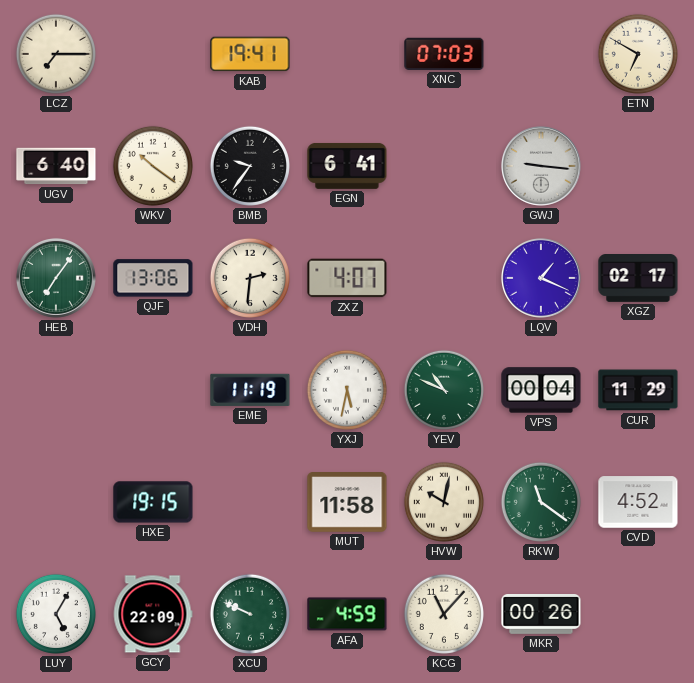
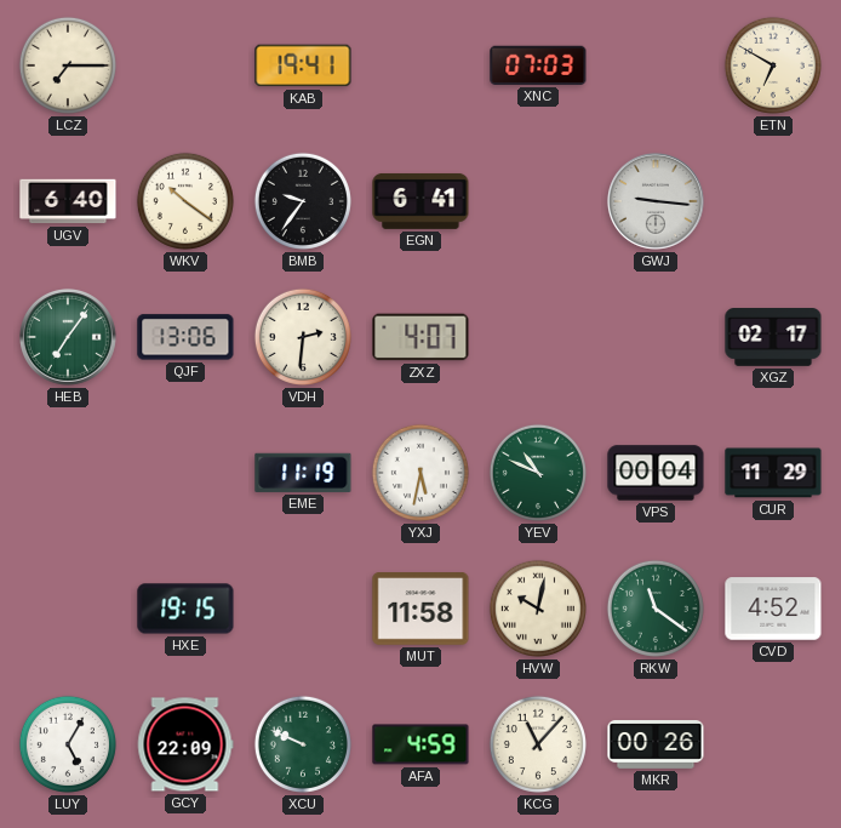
LQV: 1:19 -> none (541, 278)
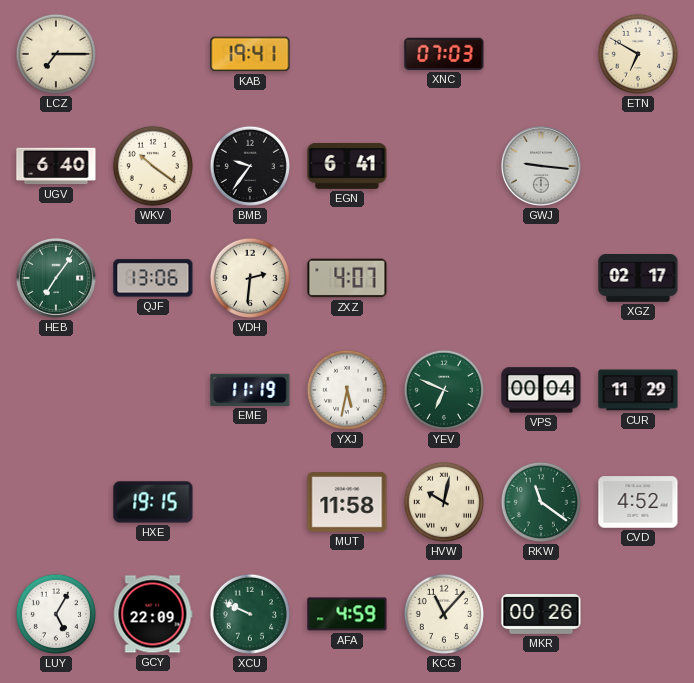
YEV: 10:49 -> 6:49 (444, 390)
